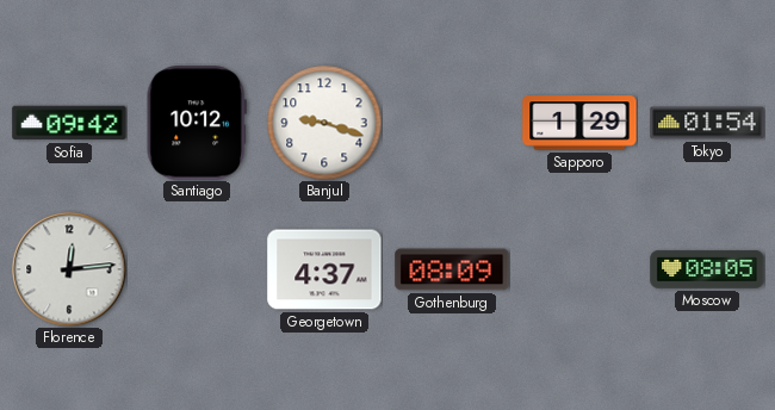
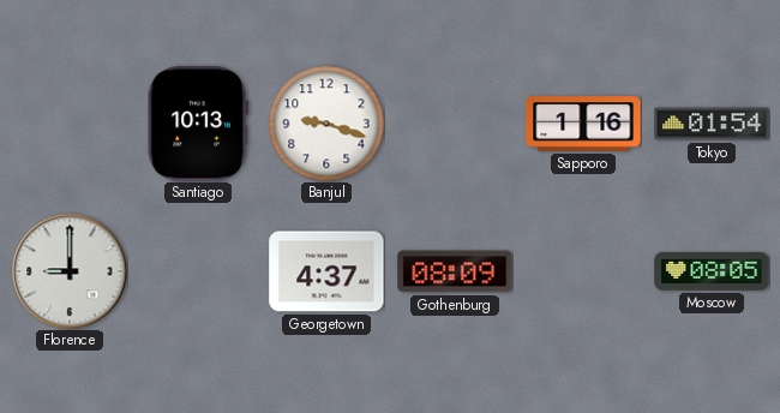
Sofia: 09:42 -> none (69, 123)
Santiago: 10:12 -> 10:13 (198, 124)
Sapporo: 1:29 -> 1:16 (583, 124)
Florence: 12:14 -> 9:00 (70, 271)
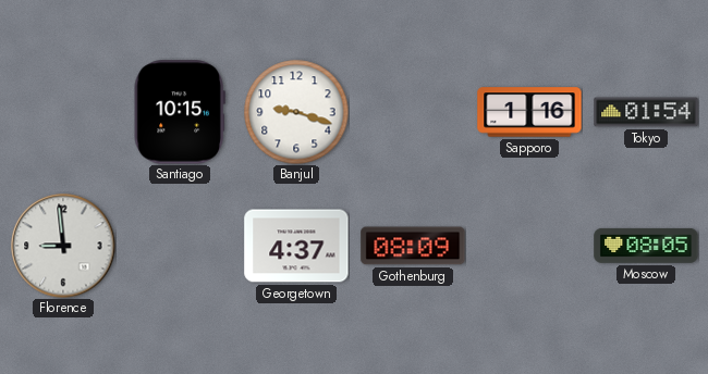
Santiago: 10:13 -> 10:15 (180, 112)
Florence: 9:00 -> 8:59 (63, 246)
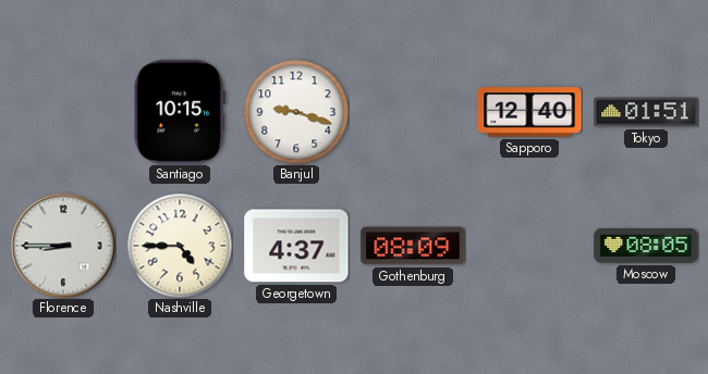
Sapporo: 1:16 -> 12:40 (529, 112)
Tokyo: 01:54 -> 01:51 (646, 112)
Florence: 8:59 -> 8:45 (63, 246)
Nashville: none -> 4:45 (180, 246)
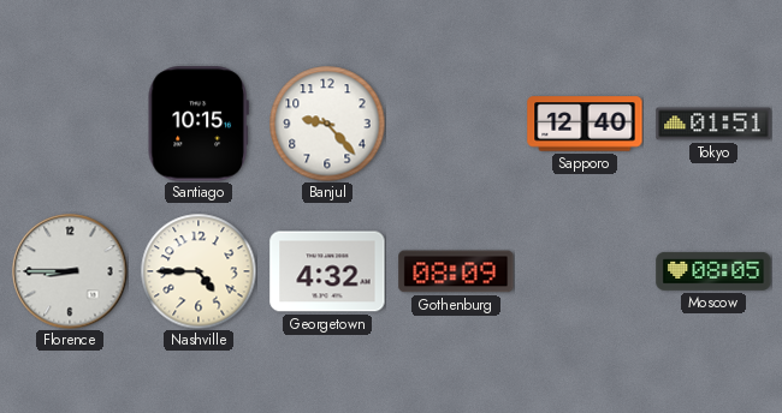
Banjul: 9:18 -> 9:23 (327, 124)
Georgetown: 4:37 -> 4:32 (327, 271)
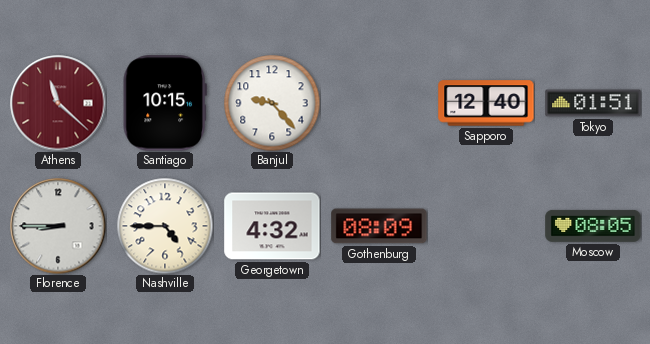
Athens: none -> 11:22 (58, 103)
